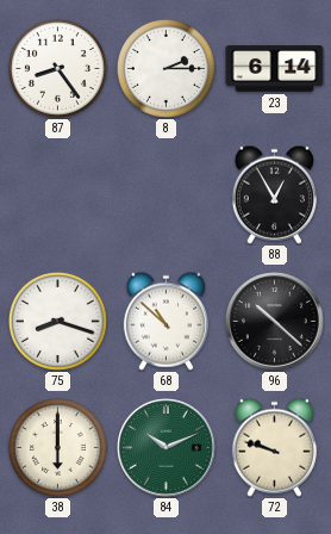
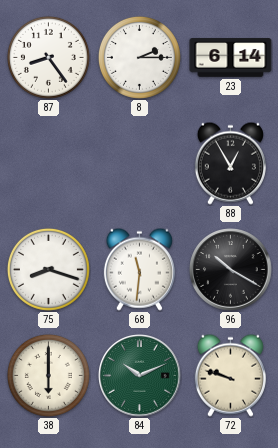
68: 10:52 -> 11:31 (139, 269)
96: 10:22 -> 10:20 (231, 270)
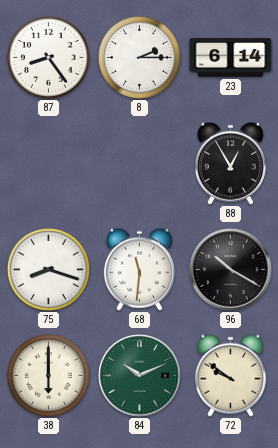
72: 9:48 -> 9:51 (230, 375)
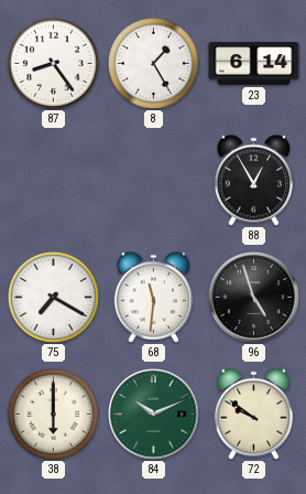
8: 2:15 -> 1:25 (153, 63)
75: 8:18 -> 7:20 (53, 297)
96: 10:20 -> 4:57 (254, 298)
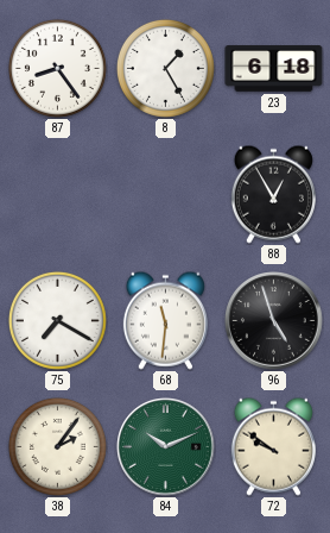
23: 6:14 -> 6:18 (274, 69)
38: 6:00 -> 2:06 (57, 446)
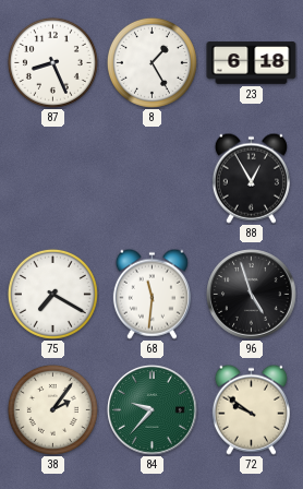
87: 8:24 -> 8:26 (52, 62)
84: 10:11 -> 9:37 (153, 410)
